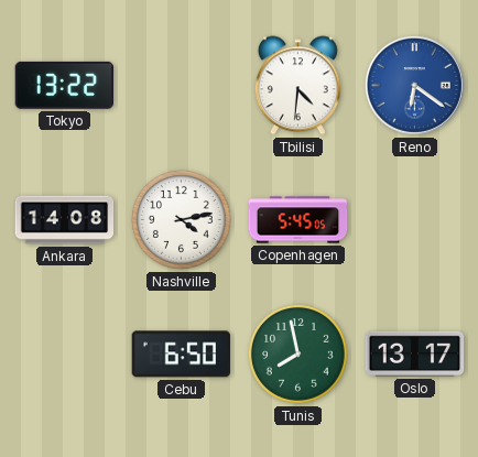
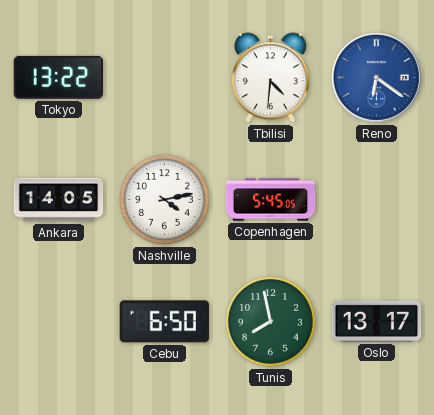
Ankara: 14:08 -> 14:05 (59, 200)
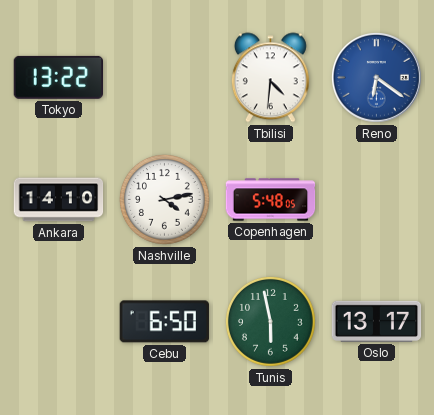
Ankara: 14:05 -> 14:10 (59, 200)
Copenhagen: 5:45 -> 5:48 (271, 200)
Tunis: 7:58 -> 5:58 (271, 322)
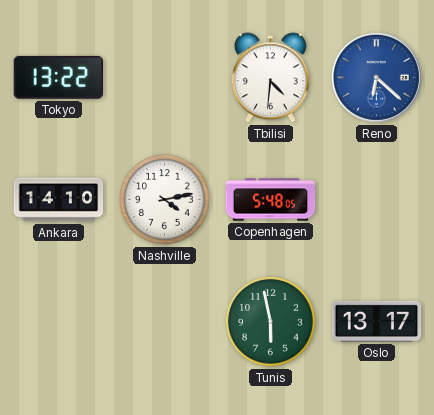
Reno: 6:21 -> 6:22 (376, 77)
Cebu: 6:50 -> none (164, 322)
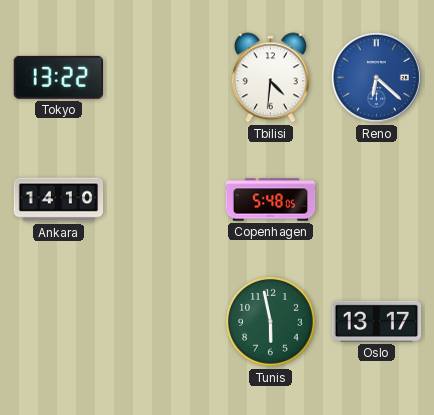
Nashville: 4:13 -> none (165, 200)
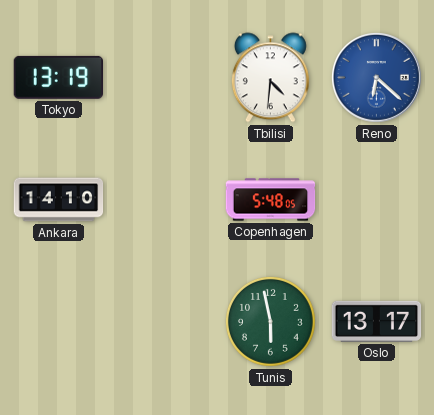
Tokyo: 13:22 -> 13:19 (58, 77)
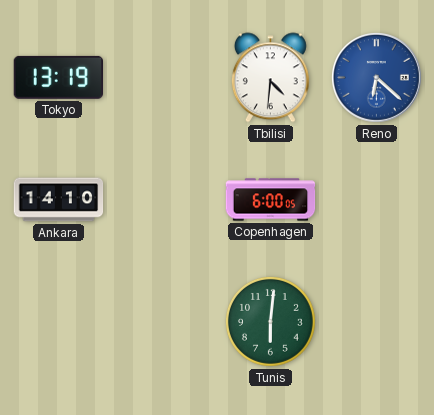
Copenhagen: 5:48 -> 6:00 (271, 200)
Tunis: 5:58 -> 6:01 (271, 322)
Oslo: 13:17 -> none (377, 321)
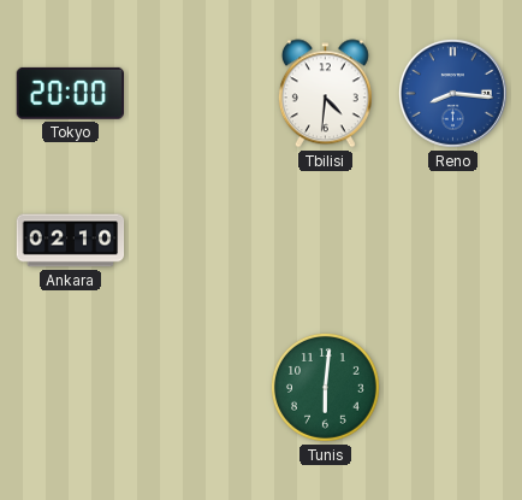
Tokyo: 13:19 -> 20:00 (70, 93)
Reno: 6:22 -> 8:16 (452, 93)
Ankara: 14:10 -> 02:10 (71, 241)
Copenhagen: 6:00 -> none (271, 200)
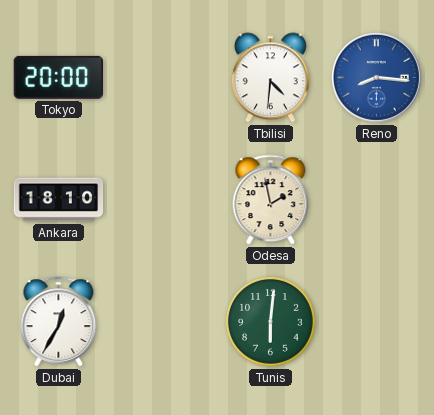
Ankara: 02:10 -> 18:10 (59, 200)
Odesa: none -> 1:58 (271, 200)
Dubai: none -> 12:35 (59, 322)
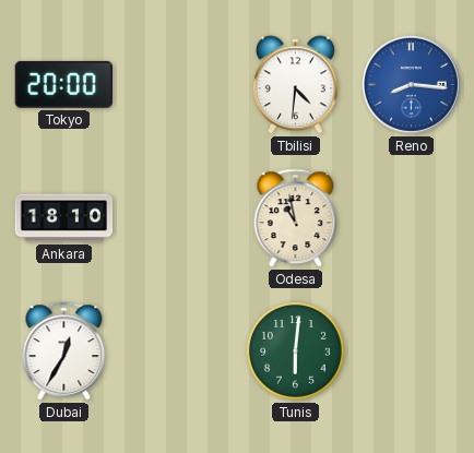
Odesa: 1:58 -> 10:58 (296, 218)
